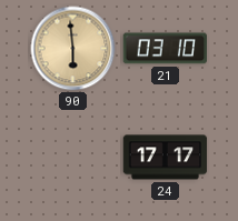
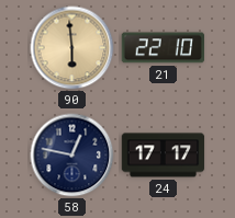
21: 03:10 -> 22:10 (163, 48)
58: none -> 12:47 (72, 156)
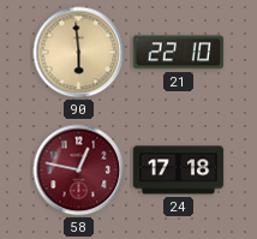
58 dial: navy -> burgundy (79, 171)
24: 17:17 -> 17:18 (179, 171)
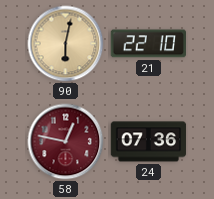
90: 5:59 -> 6:02 (66, 44)
24: 17:18 -> 07:36 (149, 142)
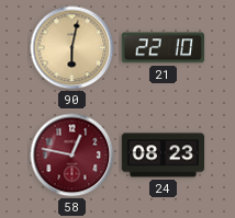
24: 07:36 -> 08:23 (164, 156)
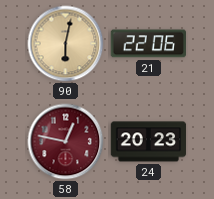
21: 22:10 -> 22:06 (148, 44)
24: 08:23 -> 20:23 (149, 142)
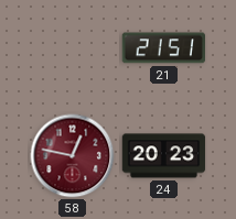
90: 6:02 -> none (66, 44)
21: 22:06 -> 21:51 (163, 48)
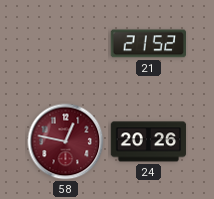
21: 21:51 -> 21:52 (148, 44)
24: 20:23 -> 20:26 (149, 142)
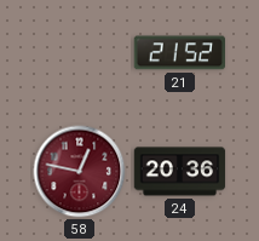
24: 20:26 -> 20:36 (180, 172)
